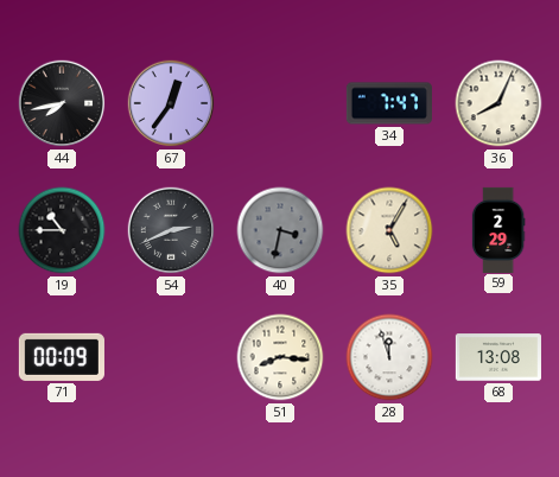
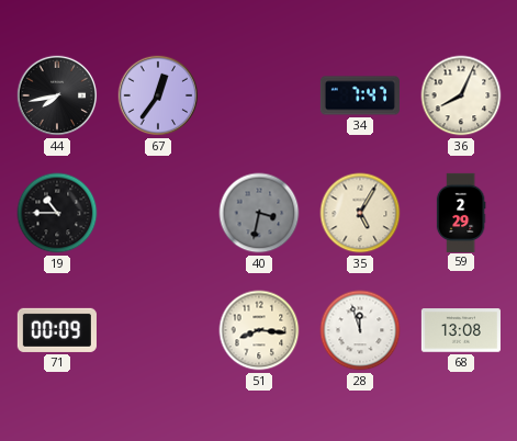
54: 2:41 -> none (171, 230)
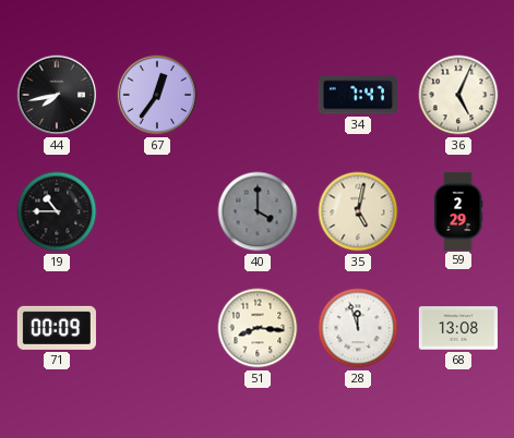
36: 8:04 -> 5:04 (458, 95)
40: 3:32 -> 4:00 (258, 211)
35: 5:05 -> 5:02 (358, 211)
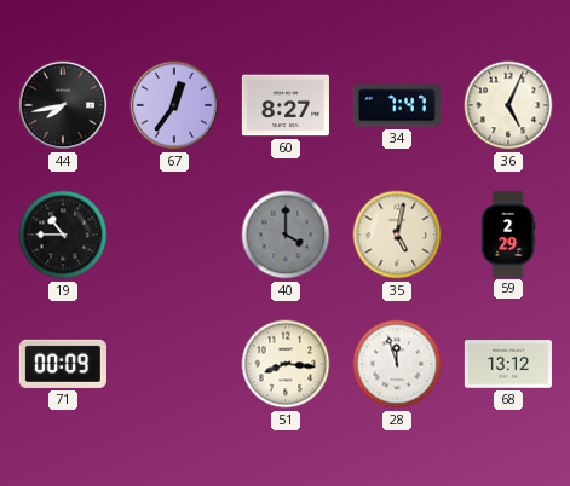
60: none -> 8:27 (286, 105)
68: 13:08 -> 13:12 (508, 364)
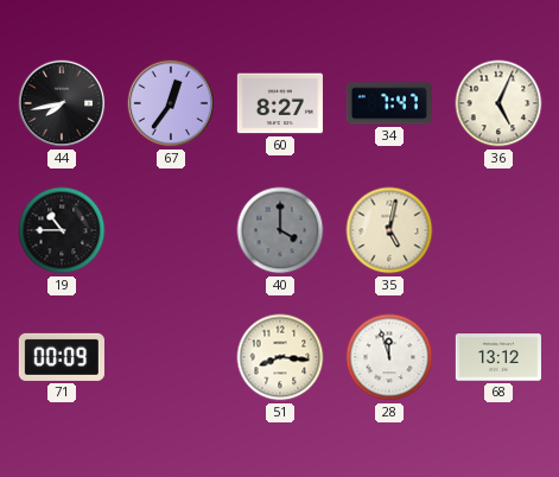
59: 2:29 -> none (508, 233)
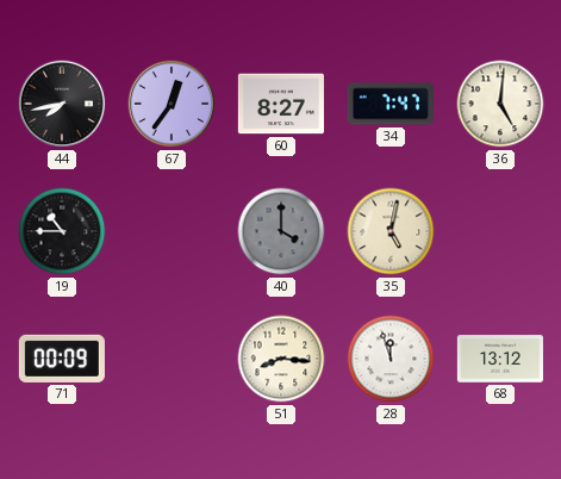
36: 5:04 -> 5:01 (500, 104)
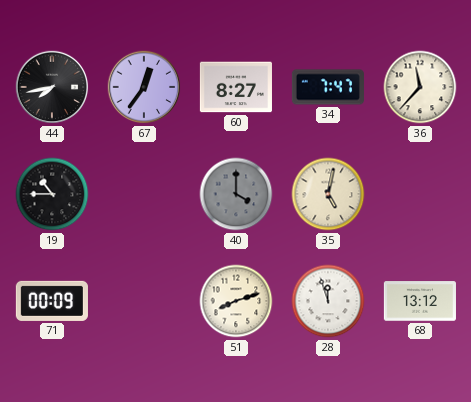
36: 5:01 -> 11:37 (420, 87)
51: 8:16 -> 8:12 (236, 301)
